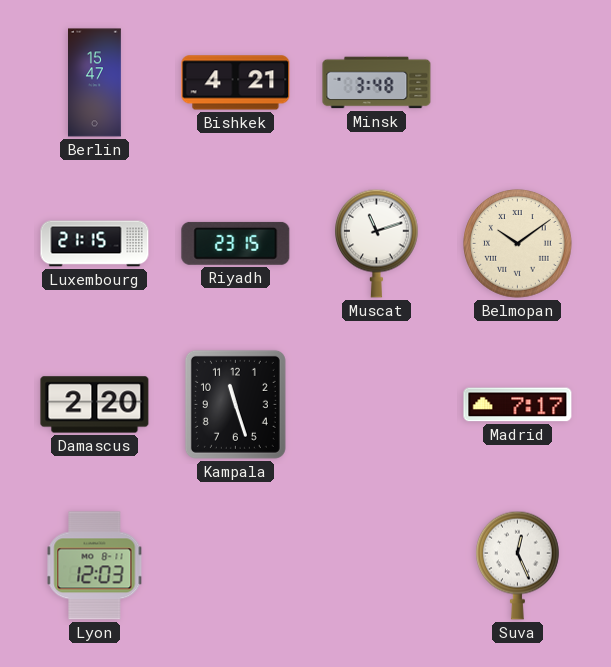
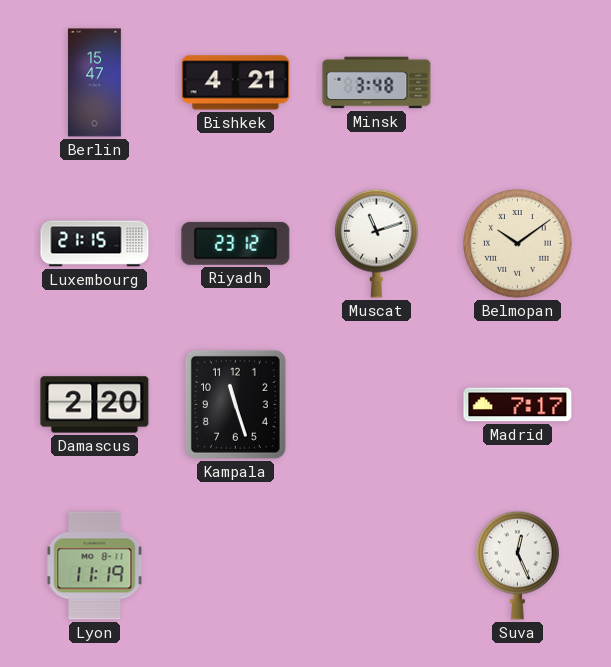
Riyadh: 23:15 -> 23:12 (236, 243)
Lyon: 12:03 -> 11:19 (95, 566)
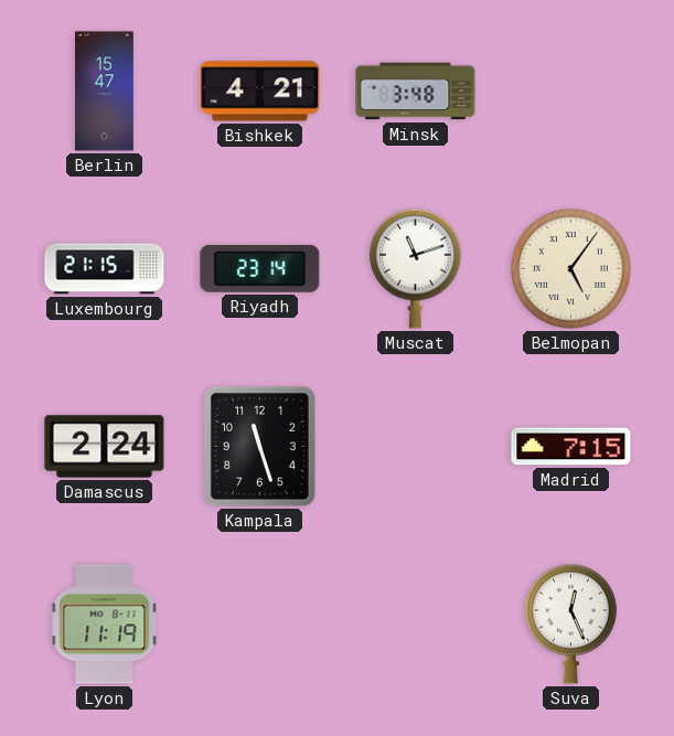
Riyadh: 23:12 -> 23:14 (260, 268)
Belmopan: 10:09 -> 5:06 (571, 269)
Damascus: 2:20 -> 2:24 (105, 447)
Madrid: 7:17 -> 7:15 (571, 447)
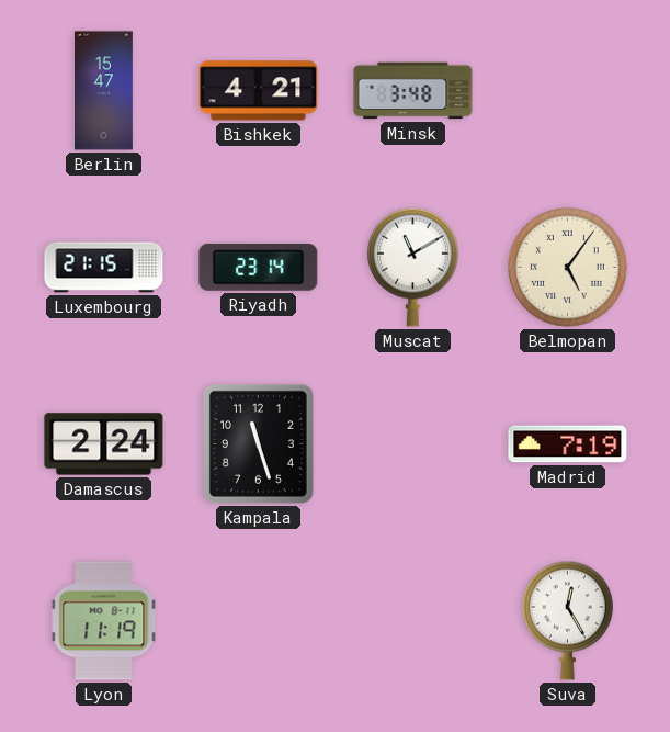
Muscat: 11:12 -> 11:10 (413, 267)
Madrid: 7:15 -> 7:19 (568, 444)
Suva: 12:26 -> 12:25 (568, 620)
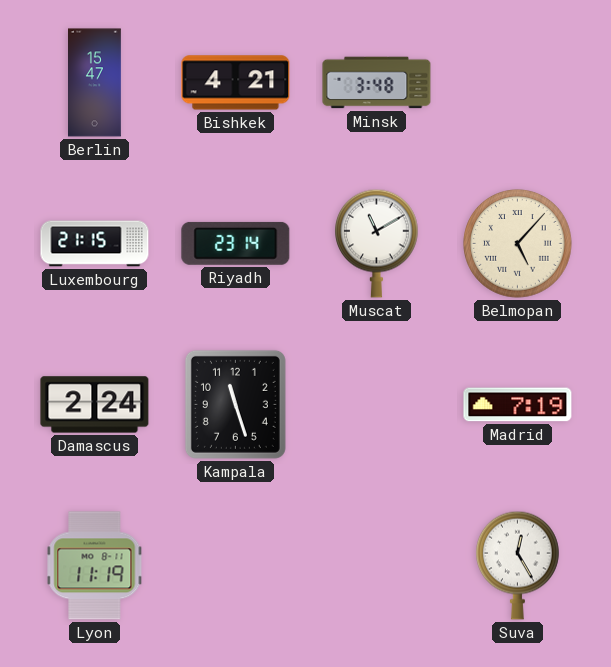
Belmopan: 5:06 -> 5:07 (518, 244)
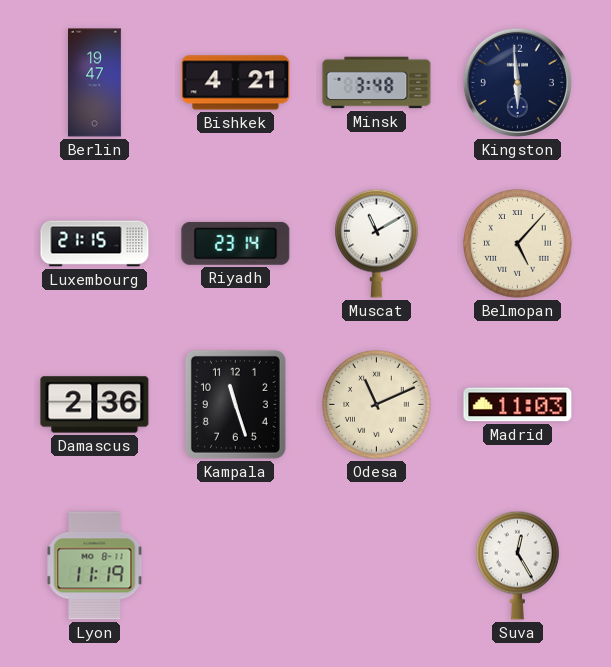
Berlin: 15:47 -> 19:47 (95, 83)
Kingston: none -> 5:59 (517, 82)
Damascus: 2:24 -> 2:36 (95, 405)
Odesa: none -> 11:11 (377, 405)
Madrid: 7:19 -> 11:03 (518, 405)
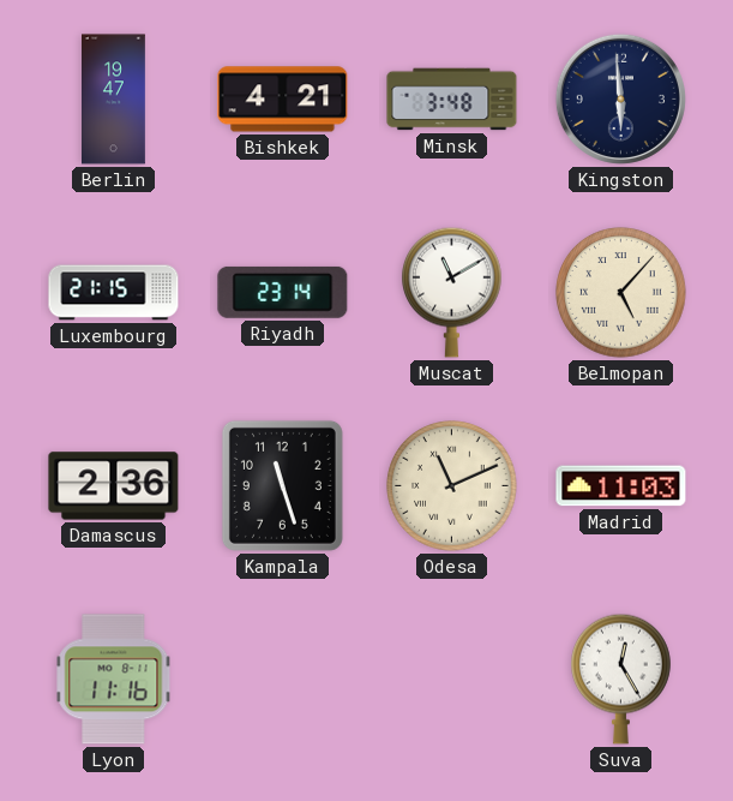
Lyon: 11:19 -> 11:16 (114, 680)
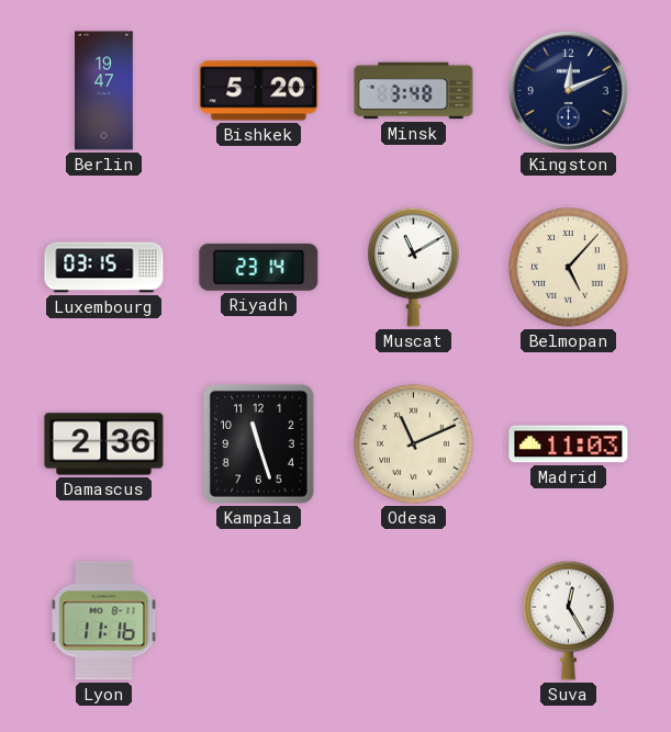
Bishkek: 4:21 -> 5:20 (259, 91)
Kingston: 5:59 -> 12:11 (568, 90)
Luxembourg: 21:15 -> 03:15 (104, 268)
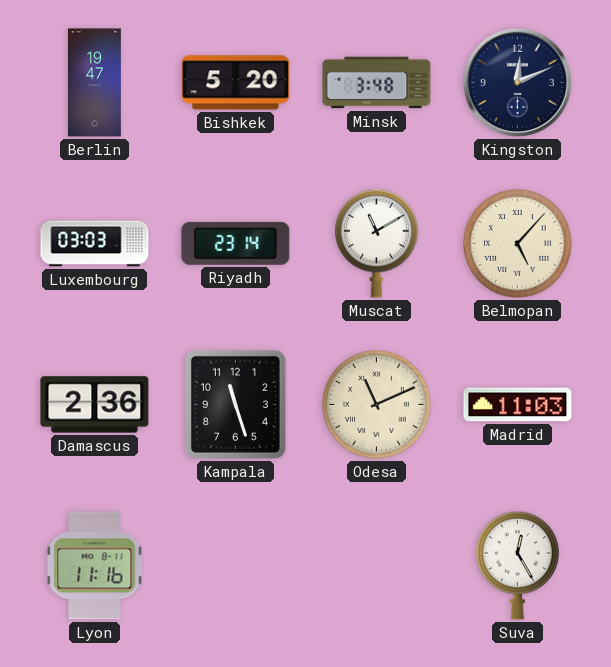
Luxembourg: 03:15 -> 03:03 (95, 244)
